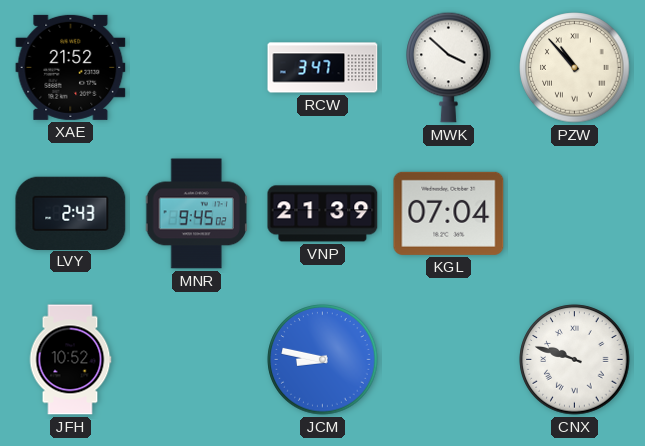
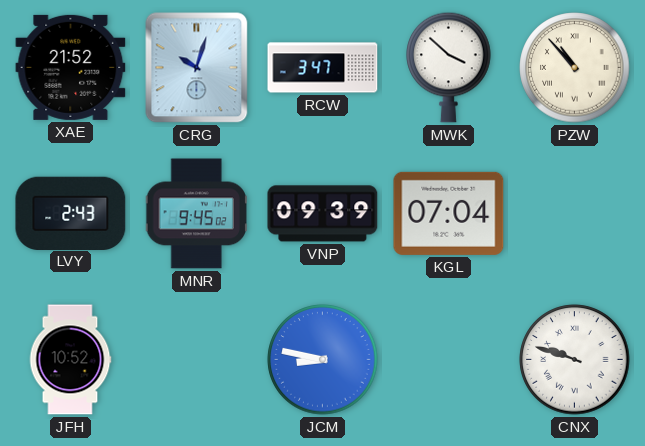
CRG: none -> 10:03 (197, 68)
VNP: 21:39 -> 09:39 (323, 214)
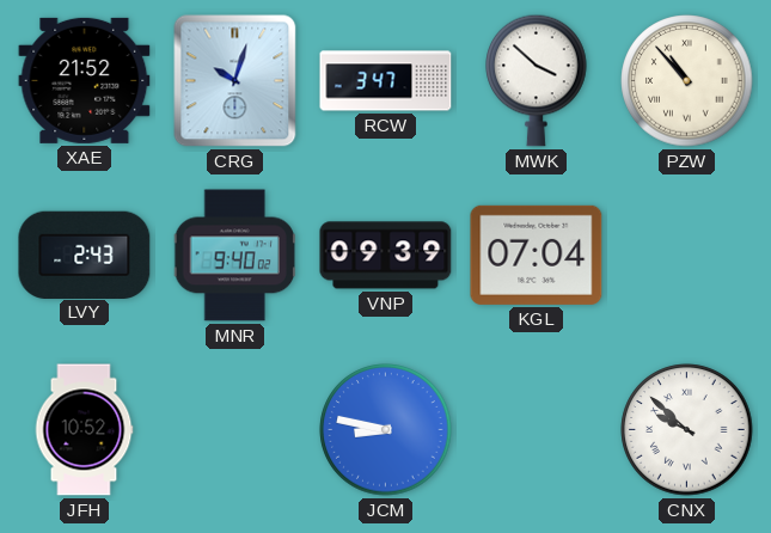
MNR: 9:45 -> 9:40 (234, 256)
CNX: 9:48 -> 9:52 (687, 430)
